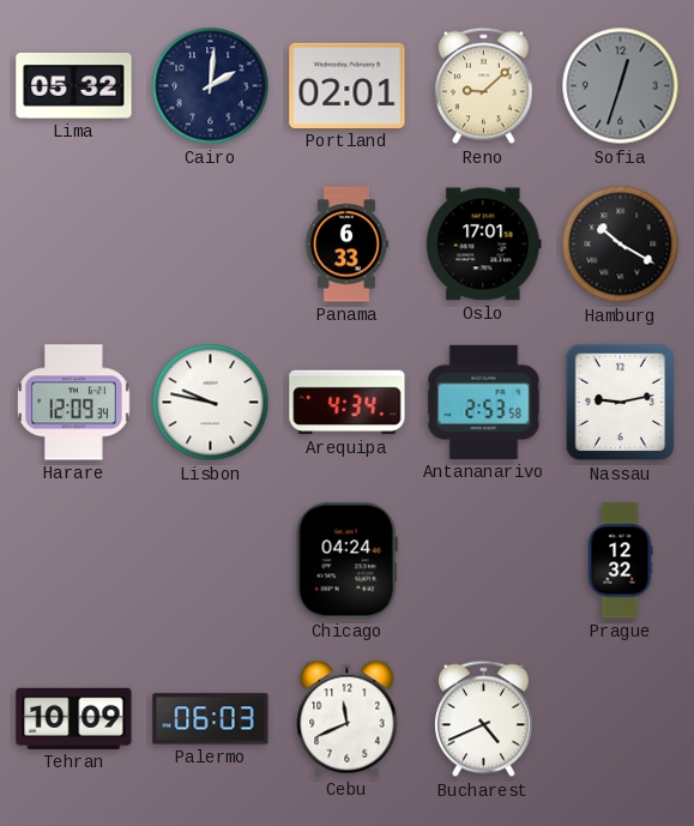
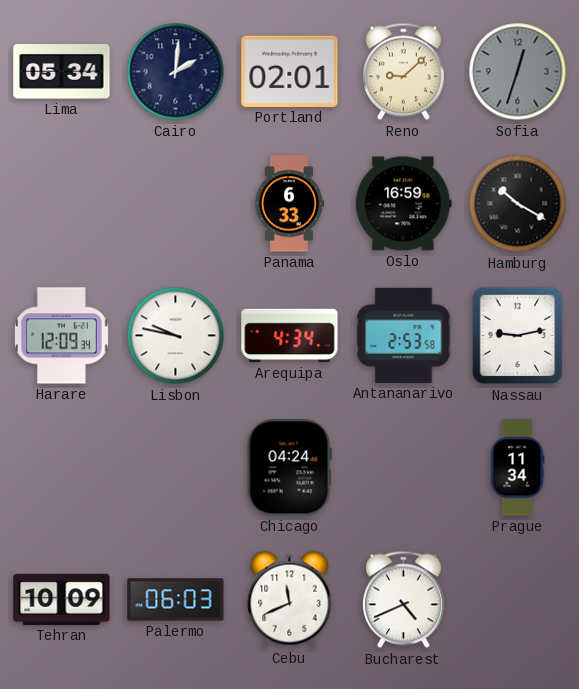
Lima: 05:32 -> 05:34 (62, 72)
Oslo: 17:01 -> 16:59 (404, 204)
Prague: 12:32 -> 11:34 (517, 468)
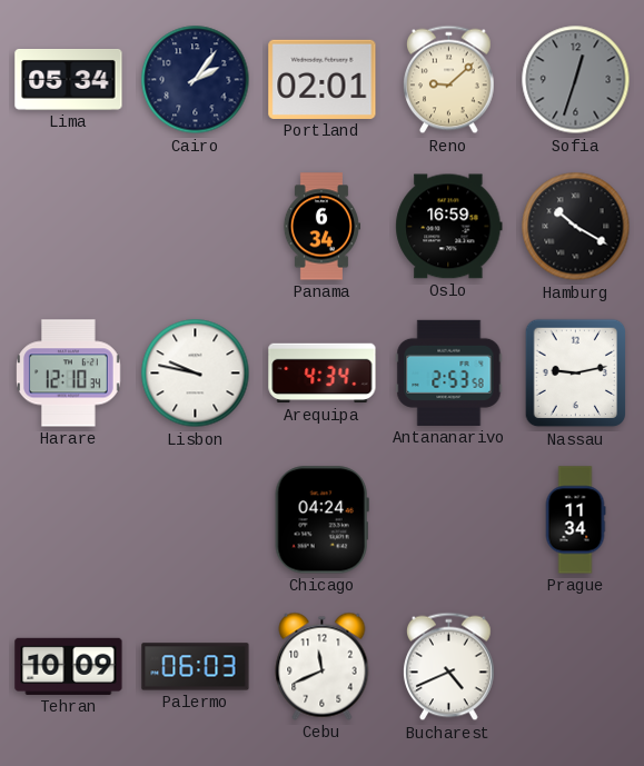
Cairo: 2:01 -> 2:06 (196, 80)
Panama: 6:33 -> 6:34 (320, 227)
Harare: 12:09 -> 12:10 (69, 374)
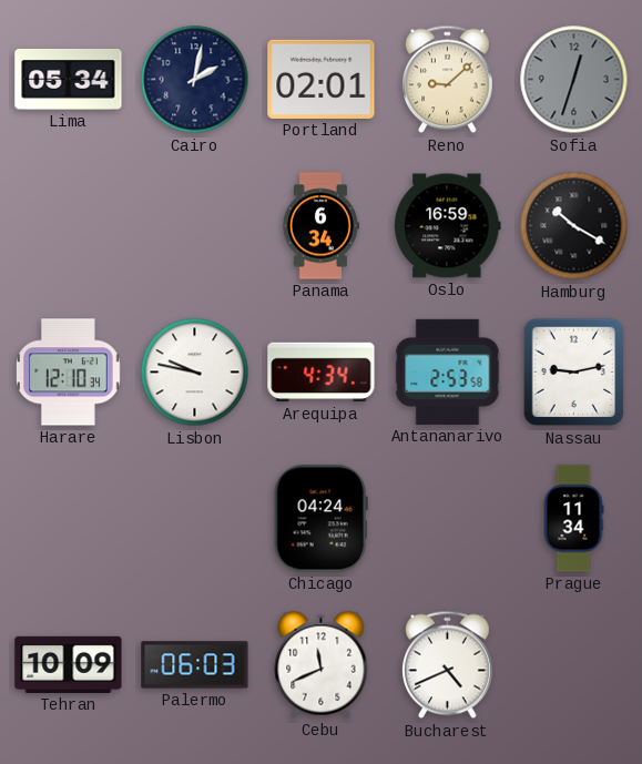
Cairo: 2:06 -> 2:02 (195, 80)
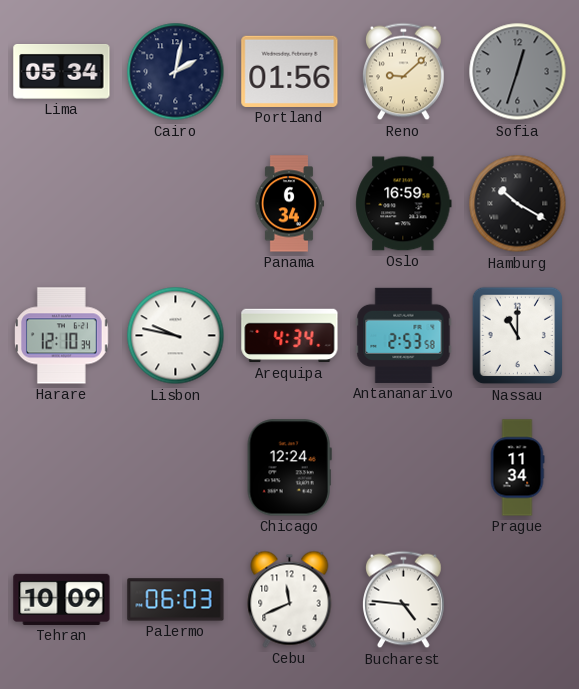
Portland: 02:01 -> 01:56 (290, 71)
Nassau: 9:13 -> 11:00 (518, 336)
Chicago: 04:24 -> 12:24 (289, 468)
Bucharest: 4:41 -> 4:46 (404, 600)
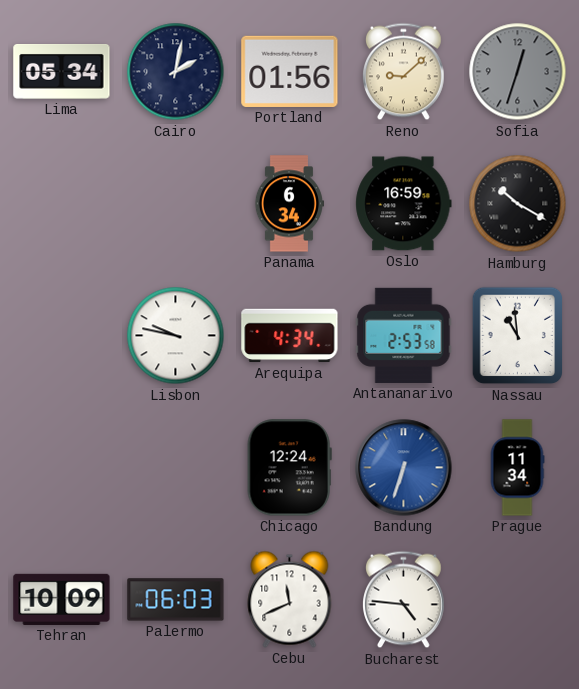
Harare: 12:10 -> none (62, 336)
Nassau: 11:00 -> 10:59 (518, 336)
Bandung: none -> 6:33 (404, 468)
